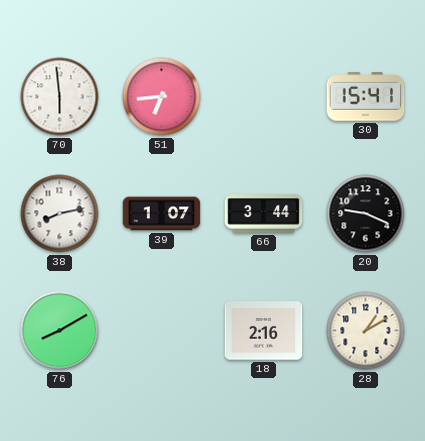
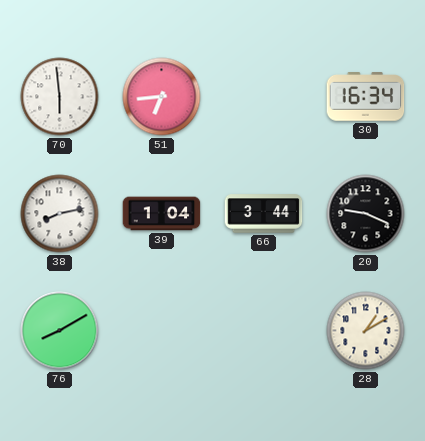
30: 15:41 -> 16:34 (366, 97)
39: 1:07 -> 1:04 (162, 214)
18: 2:16 -> none (264, 331)
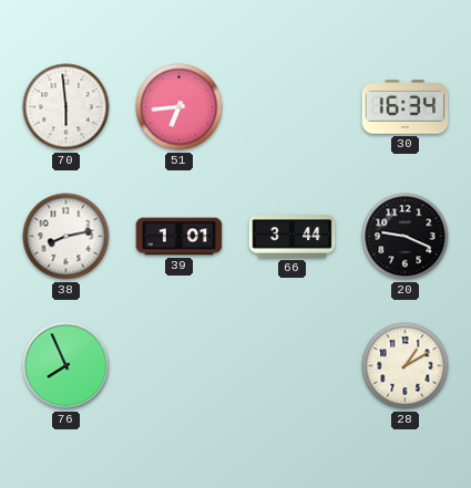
39: 1:04 -> 1:01 (180, 237)
76: 8:10 -> 7:56 (66, 366)
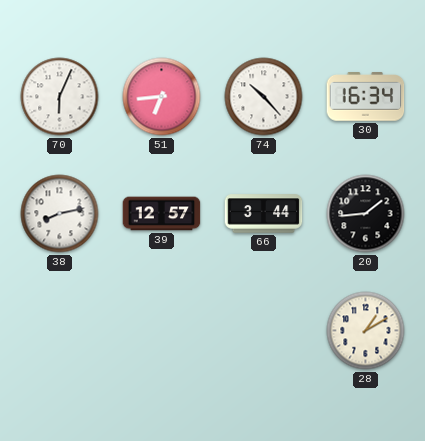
70: 5:59 -> 6:04 (60, 97)
74: none -> 10:23 (264, 97)
39: 1:01 -> 12:57 (162, 214)
20: 9:19 -> 1:44 (366, 214)
76: 7:56 -> none (66, 366)
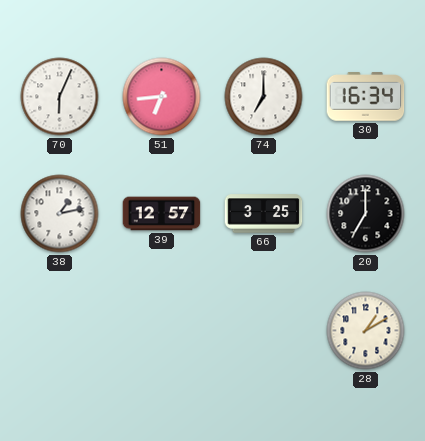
74: 10:23 -> 7:00 (264, 97)
38: 8:13 -> 1:13 (60, 214)
66: 3:44 -> 3:25 (264, 214)
20: 1:44 -> 7:00 (366, 214)
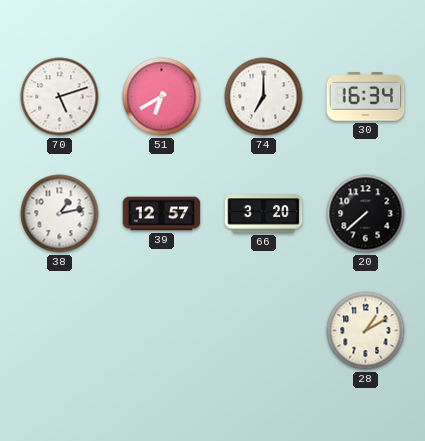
70: 6:04 -> 5:12 (60, 97)
51: 6:44 -> 6:40 (162, 97)
66: 3:25 -> 3:20 (264, 214)
20: 7:00 -> 7:38 (366, 214)
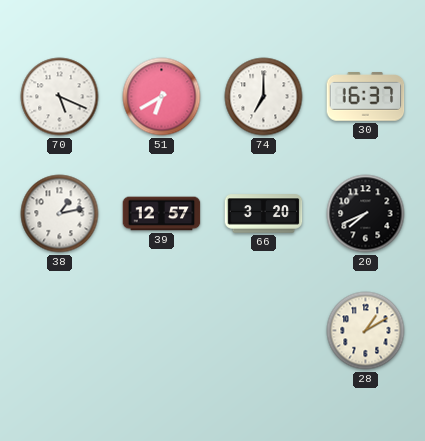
70: 5:12 -> 5:19 (60, 97)
30: 16:34 -> 16:37 (366, 97)
20: 7:38 -> 7:41 (366, 214)
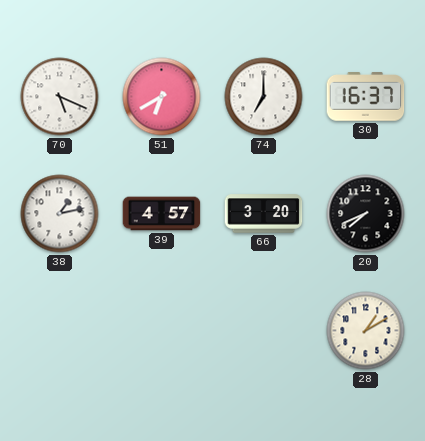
39: 12:57 -> 4:57 (162, 214)
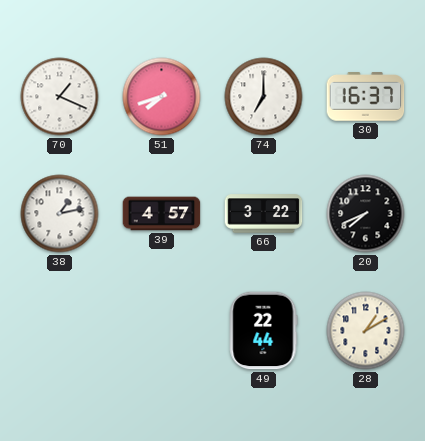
70: 5:19 -> 1:19 (60, 97)
51: 6:40 -> 7:42 (162, 97)
66: 3:20 -> 3:22 (264, 214)
49: none -> 22:44 (263, 331)
